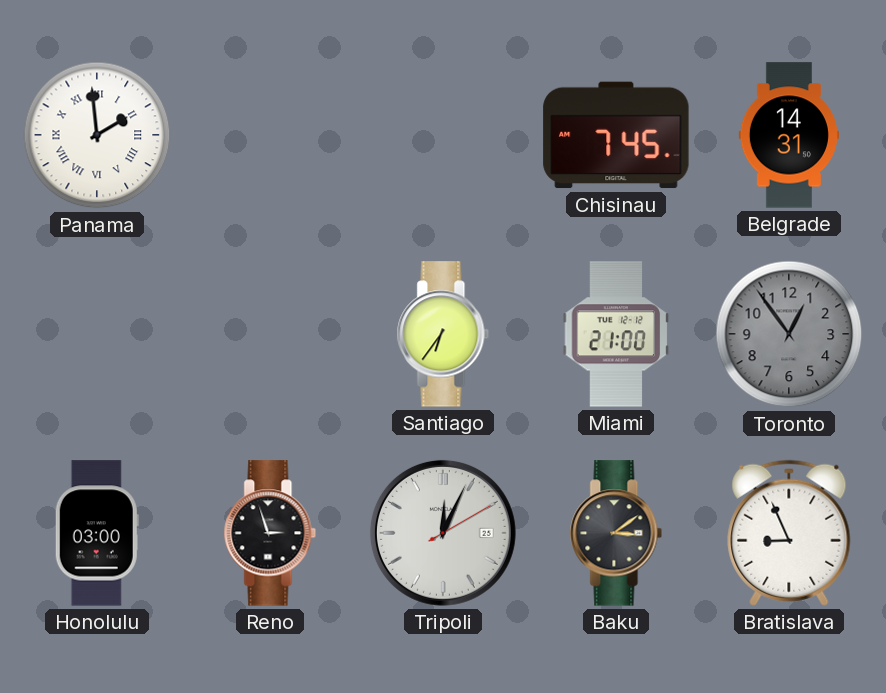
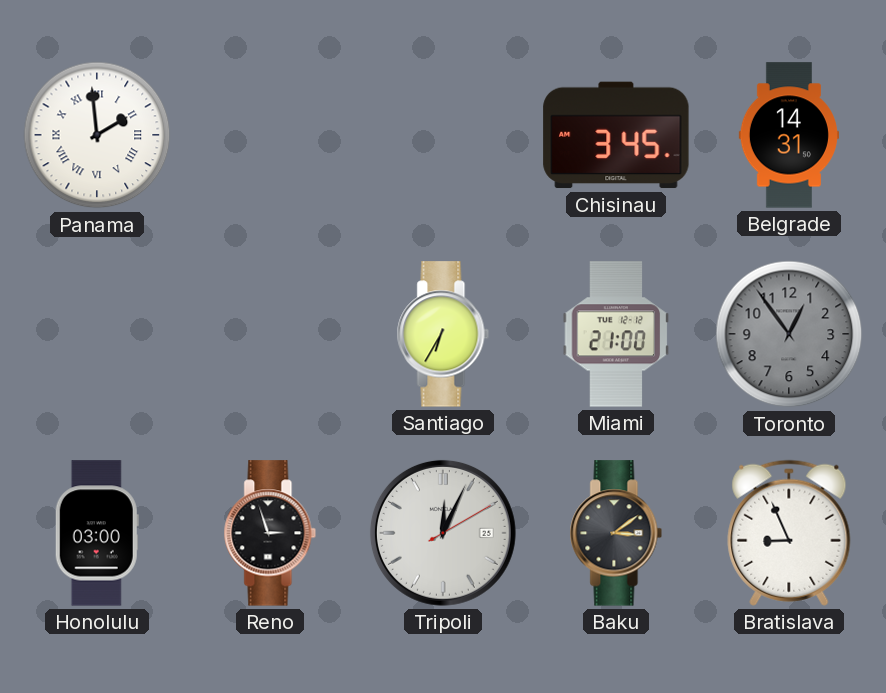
Chisinau: 7:45 -> 3:45 (616, 135)
Santiago: 6:36 -> 6:35 (443, 334)
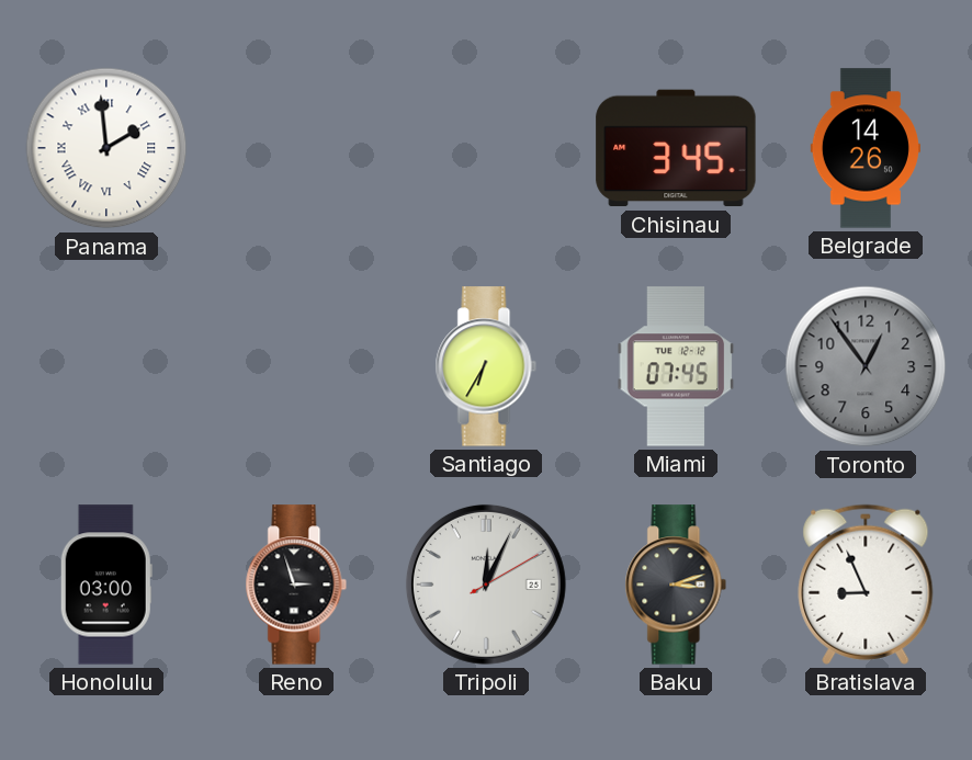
Belgrade: 14:31 -> 14:26 (866, 148)
Miami: 21:00 -> 07:45 (676, 366)
Baku: 3:09 -> 3:12 (676, 585)
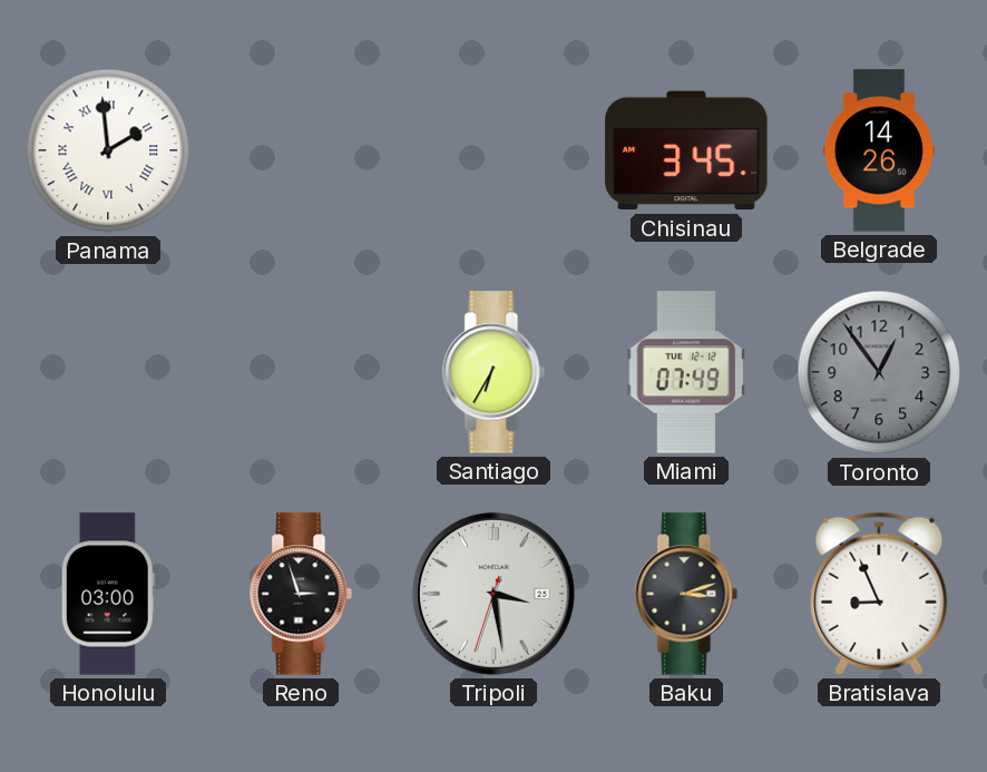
Miami: 07:45 -> 07:49 (686, 372)
Tripoli: 12:04 -> 3:28 (493, 594)
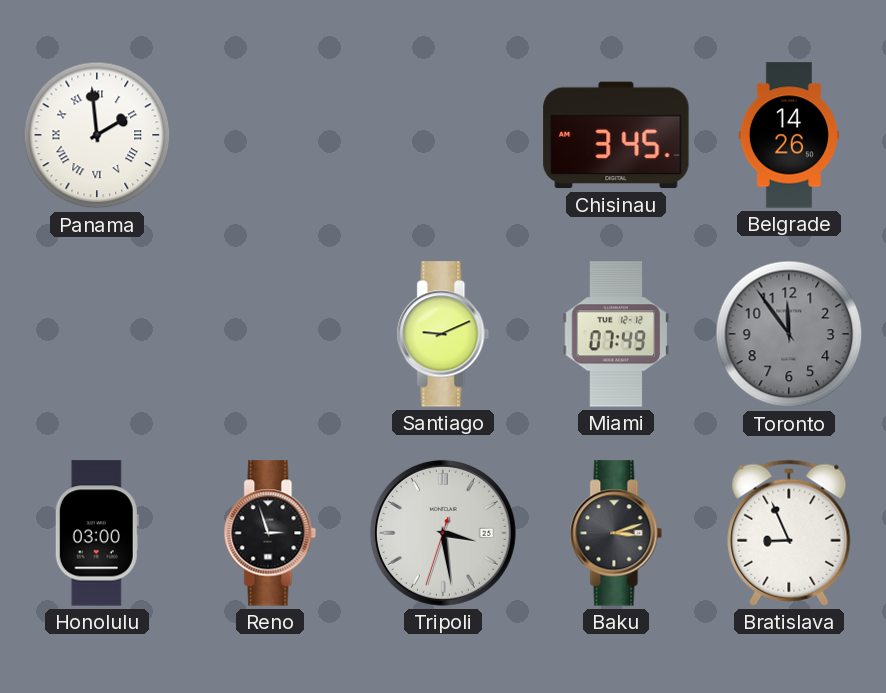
Santiago: 6:35 -> 9:11 (443, 334)
Toronto: 12:54 -> 11:54 (789, 334)
